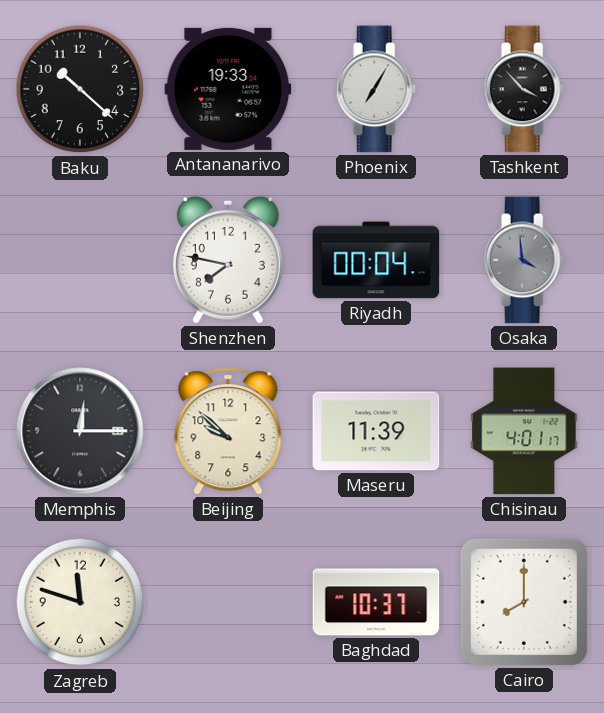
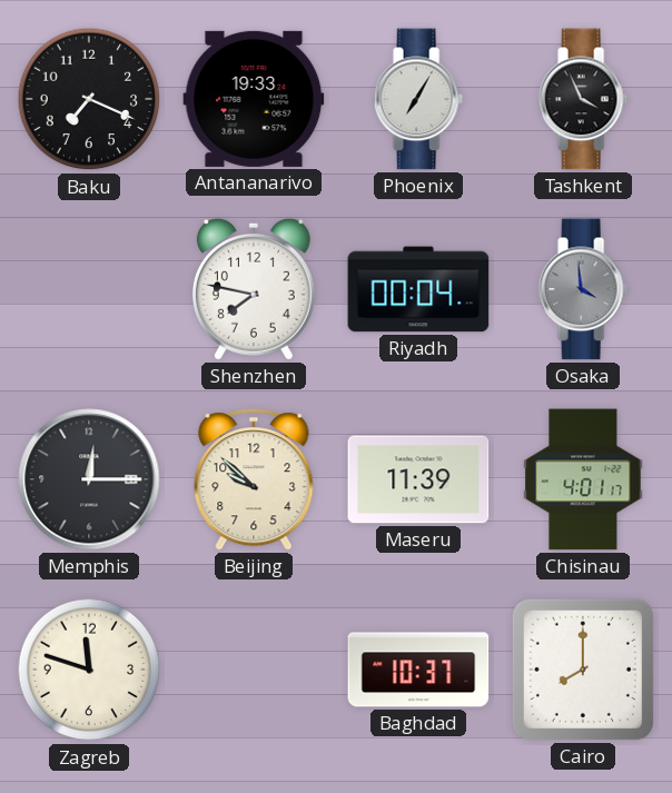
Baku: 10:22 -> 7:19 (89, 99)
Tashkent: 3:53 -> 3:56 (583, 99)
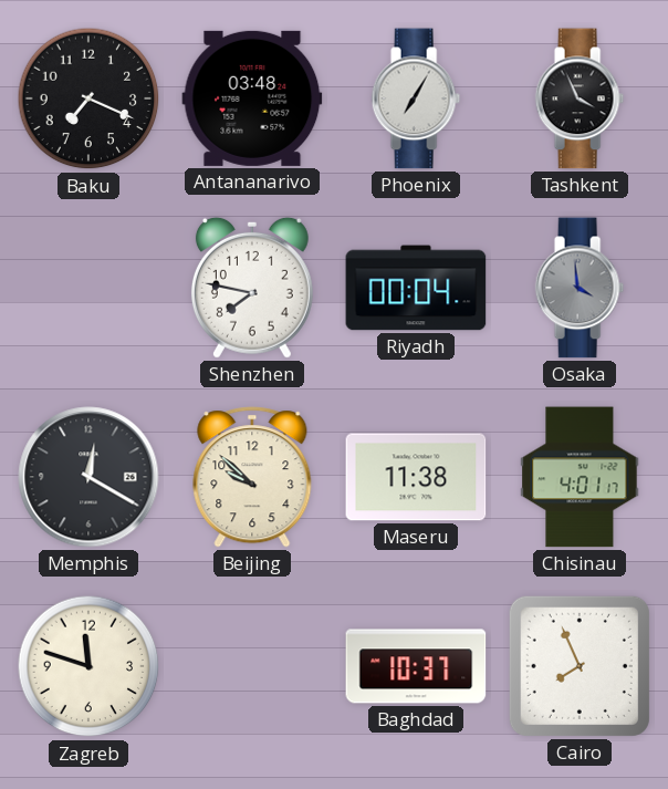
Antananarivo: 19:33 -> 03:48 (252, 98)
Memphis: 12:15 -> 12:20 (88, 477)
Maseru: 11:39 -> 11:38 (416, 477)
Cairo: 8:00 -> 7:56 (580, 666)
